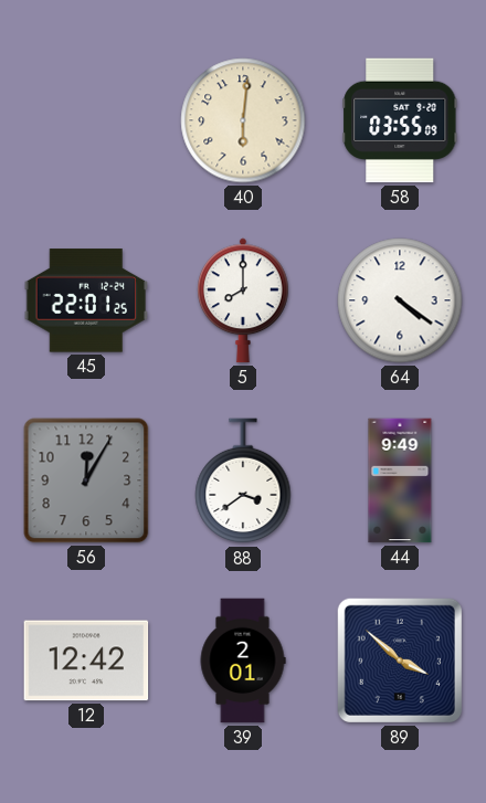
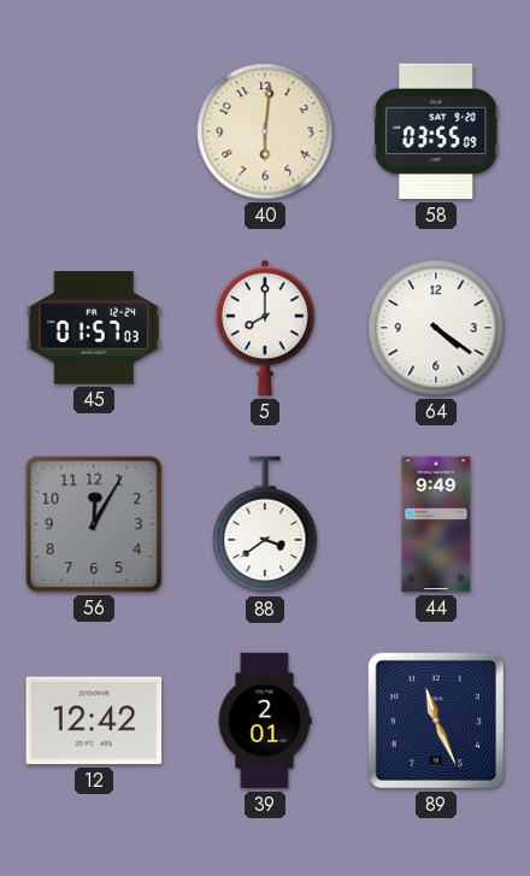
45: 22:01 -> 01:57 (94, 328)
89: 3:52 -> 11:26 (436, 721)
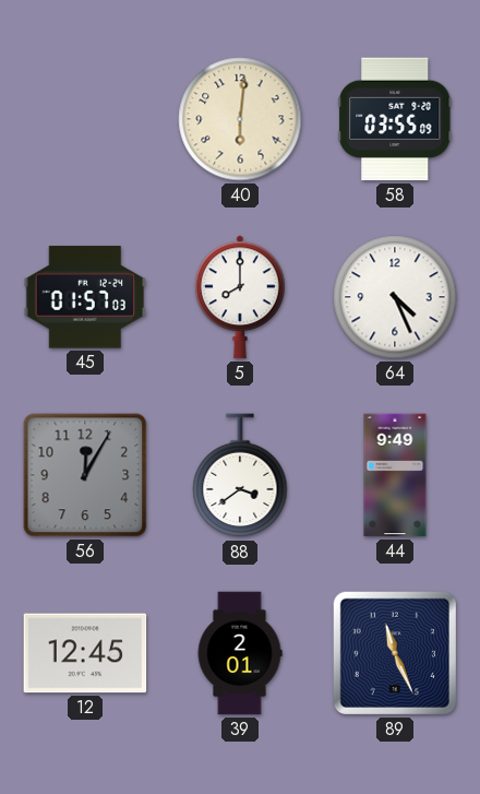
64: 4:21 -> 4:26 (395, 297)
12: 12:42 -> 12:45 (85, 653)
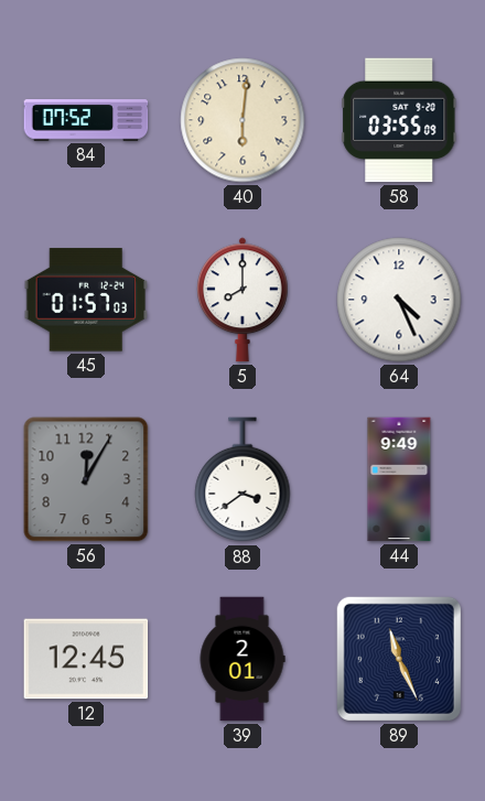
84: none -> 07:52 (86, 120)
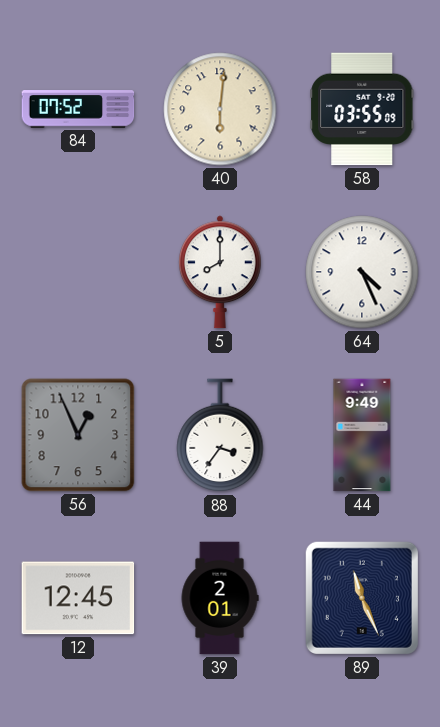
45: 01:57 -> none (86, 300)
56: 12:05 -> 12:56 (78, 435)
88: 3:39 -> 3:36 (220, 436)
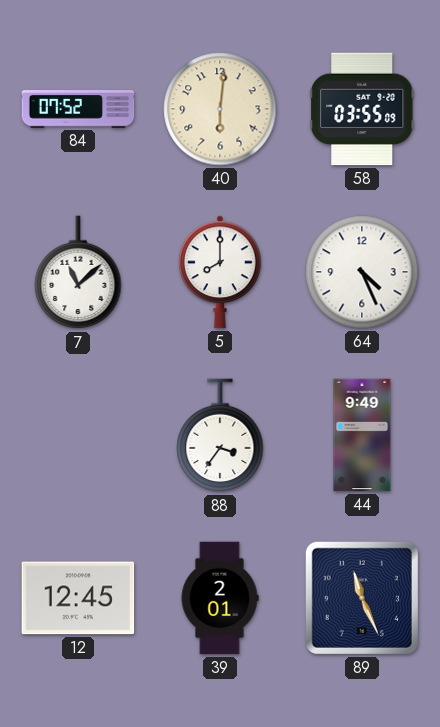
7: none -> 11:08 (78, 273)
56: 12:56 -> none (78, 435)
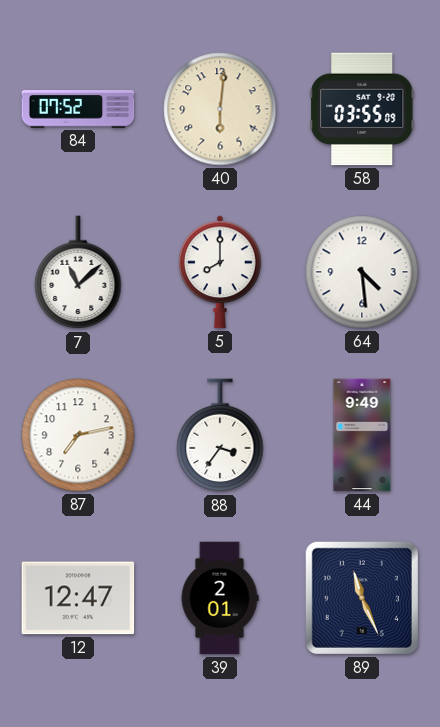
64: 4:26 -> 4:29 (362, 272)
87: none -> 7:13 (78, 435)
12: 12:45 -> 12:47 (78, 598)
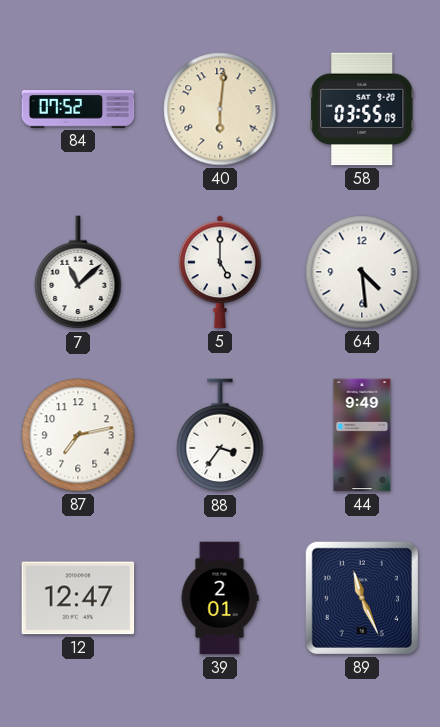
5: 8:00 -> 5:00 (221, 272)
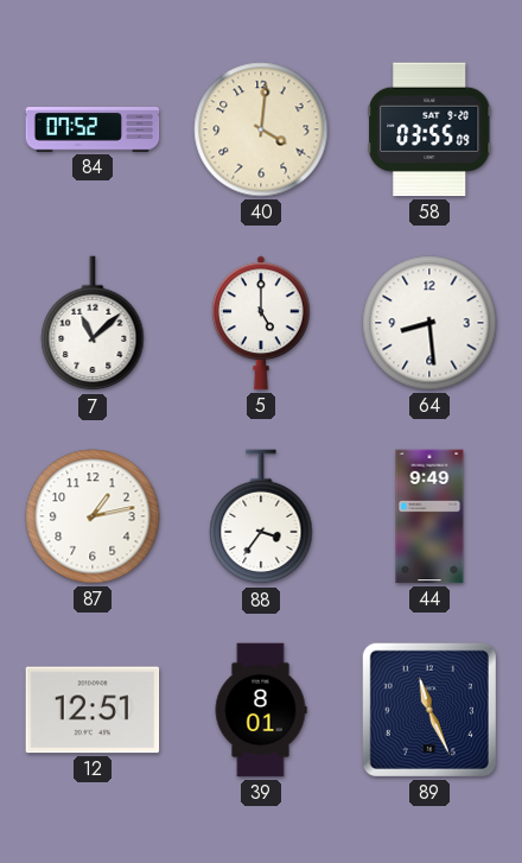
40: 6:01 -> 4:01 (261, 129)
64: 4:29 -> 8:29 (429, 323)
87: 7:13 -> 1:13 (93, 516)
12: 12:47 -> 12:51 (93, 710)
39: 2:01 -> 8:01 (261, 710)
